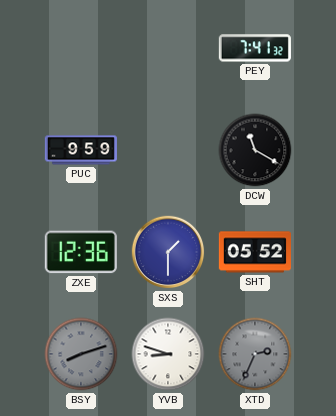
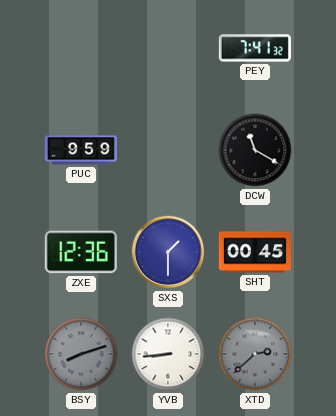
SHT: 05:52 -> 00:45 (255, 252)
YVB: 8:48 -> 8:44 (168, 354)
XTD: 2:34 -> 2:38 (255, 354)
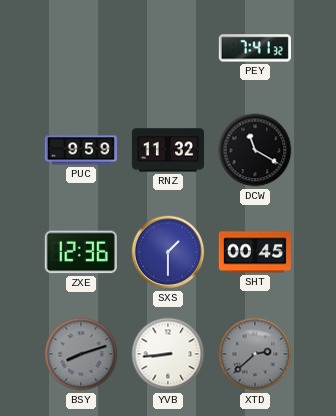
RNZ: none -> 11:32 (167, 150)
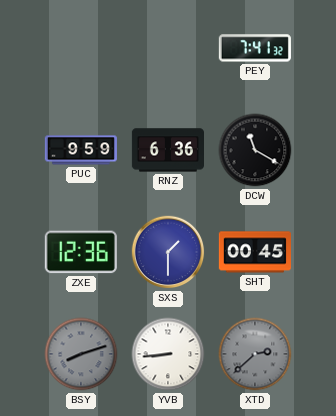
RNZ: 11:32 -> 6:36 (167, 150)
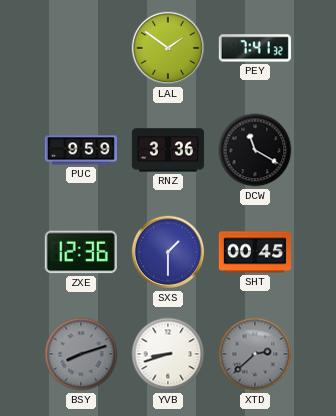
LAL: none -> 1:51 (168, 48)
RNZ: 6:36 -> 3:36 (167, 150)
YVB: 8:44 -> 8:42 (168, 354)
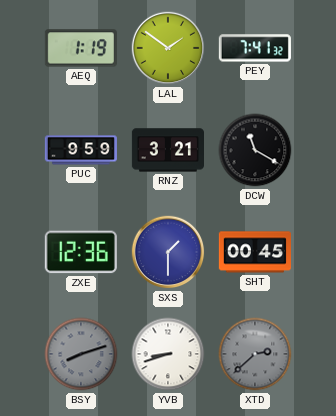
AEQ: none -> 1:19 (81, 48)
RNZ: 3:36 -> 3:21 (167, 150)
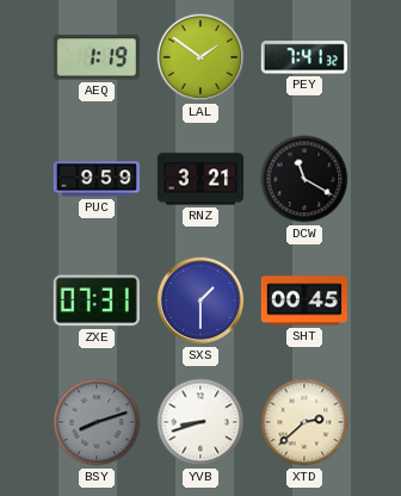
ZXE: 12:36 -> 07:31 (97, 300)
XTD dial: grey -> cream (304, 422)
